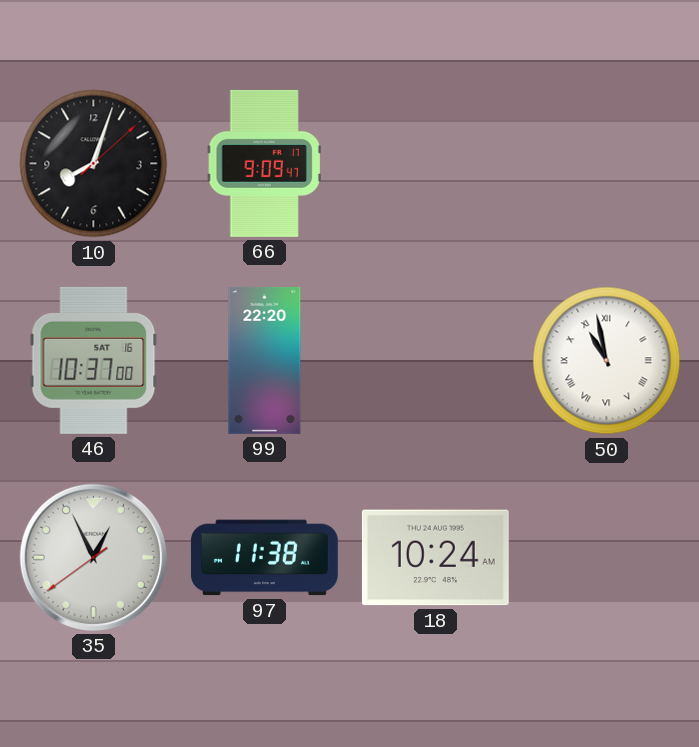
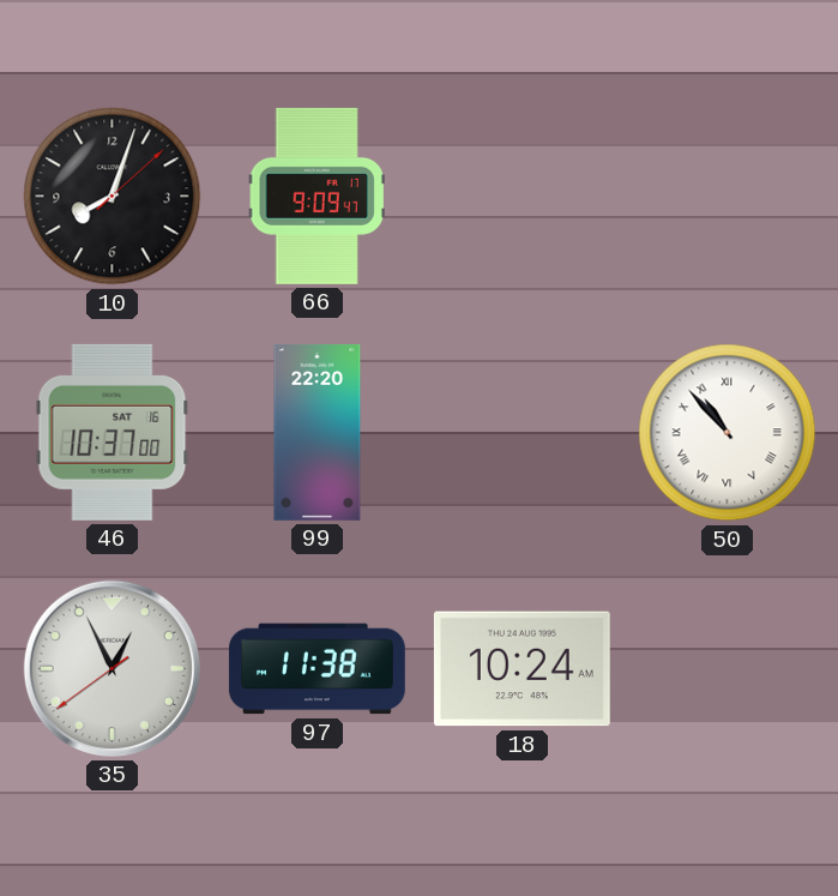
50: 10:58 -> 10:53 (728, 433)
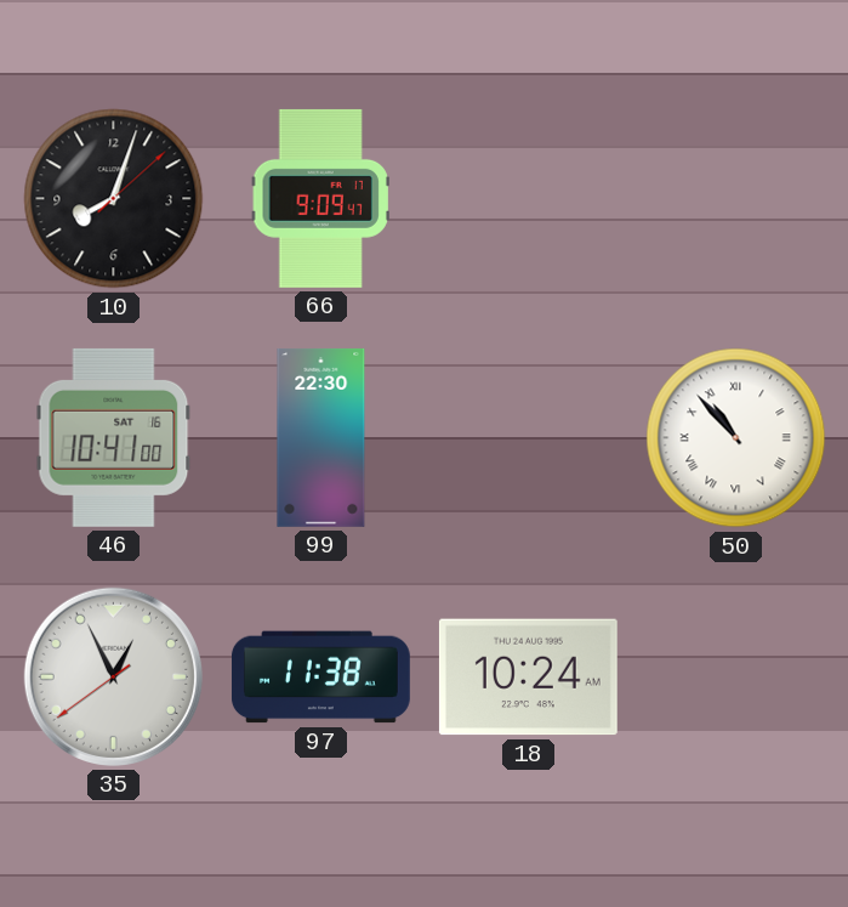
46: 10:37 -> 10:41 (114, 437)
99: 22:20 -> 22:30 (321, 437)
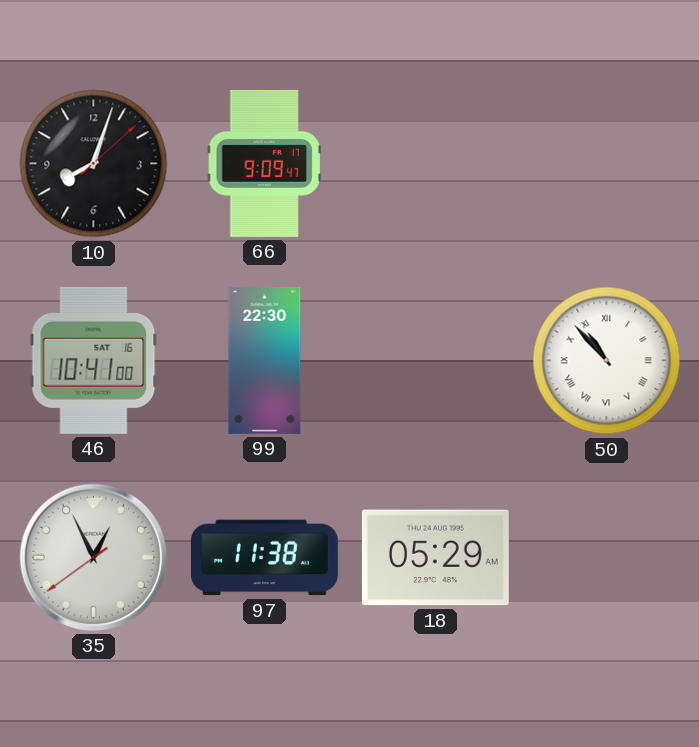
18: 10:24 -> 05:29 (435, 558)
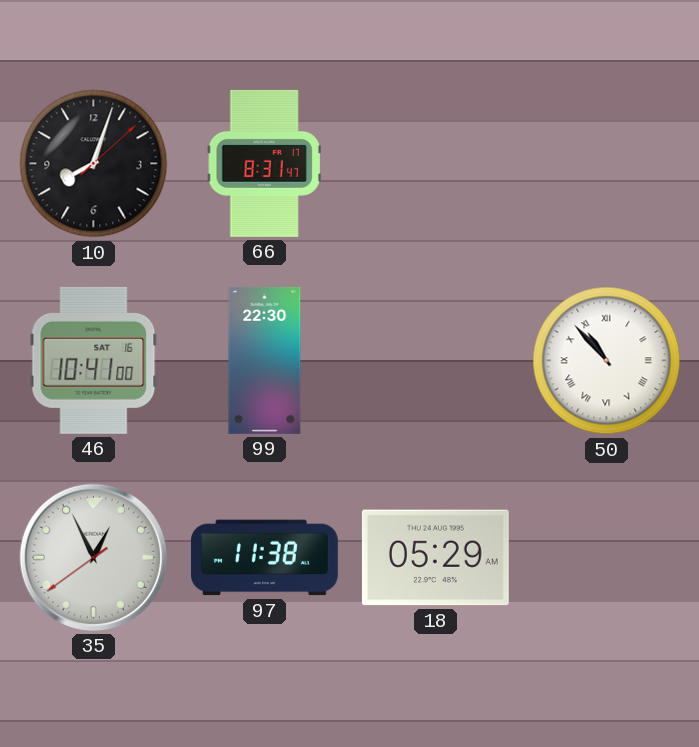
66: 9:09 -> 8:31 (264, 163)
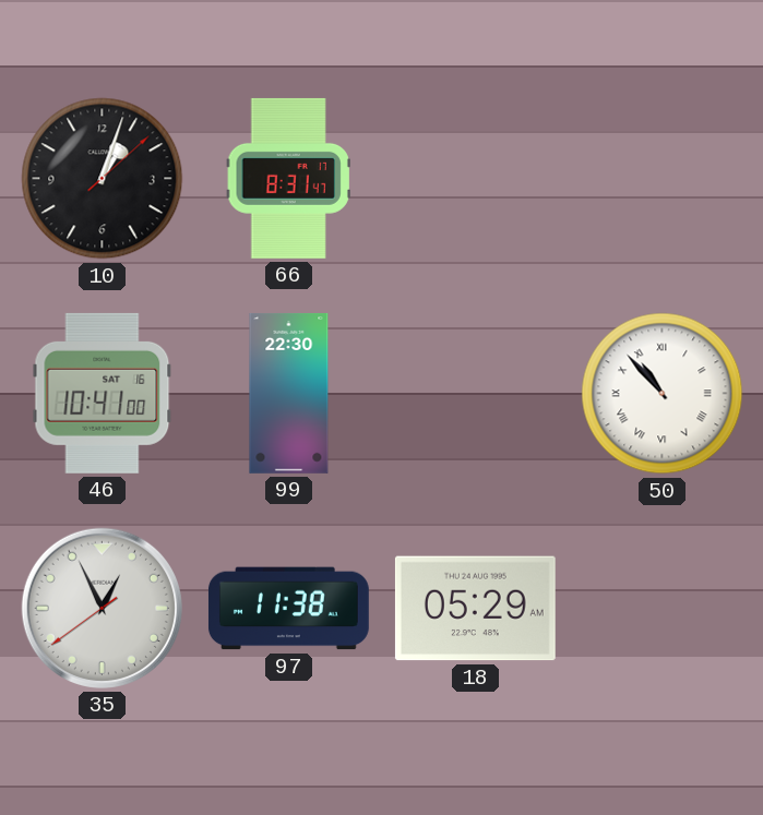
10: 8:03 -> 1:03 (103, 179)
